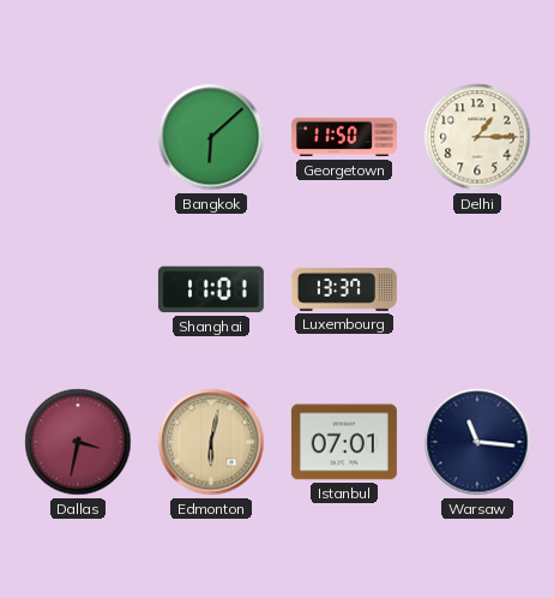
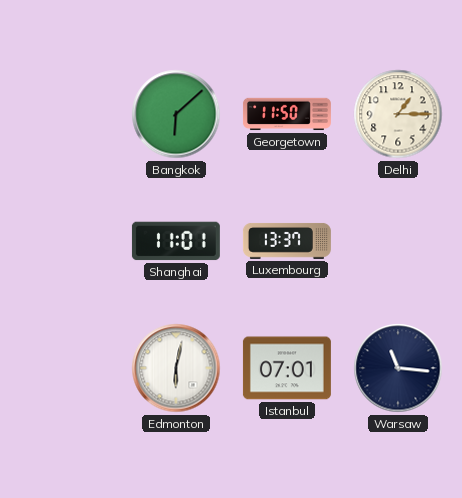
Dallas: 3:32 -> none (78, 442)
Edmonton dial: champagne -> white (176, 368)
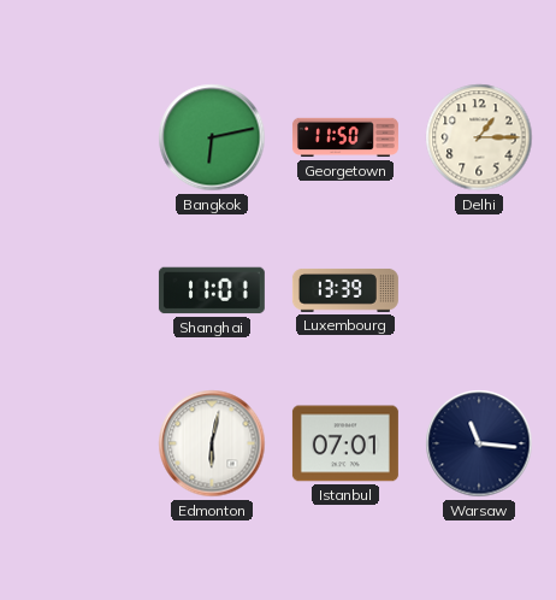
Bangkok: 6:08 -> 6:13 (212, 137)
Luxembourg: 13:37 -> 13:39 (345, 290)
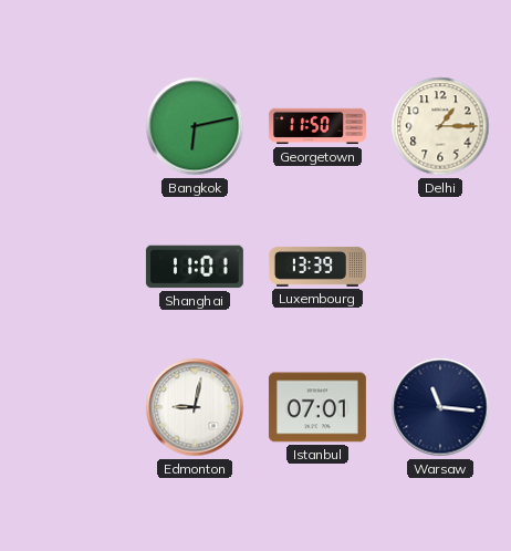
Edmonton: 6:02 -> 9:02 (195, 407)
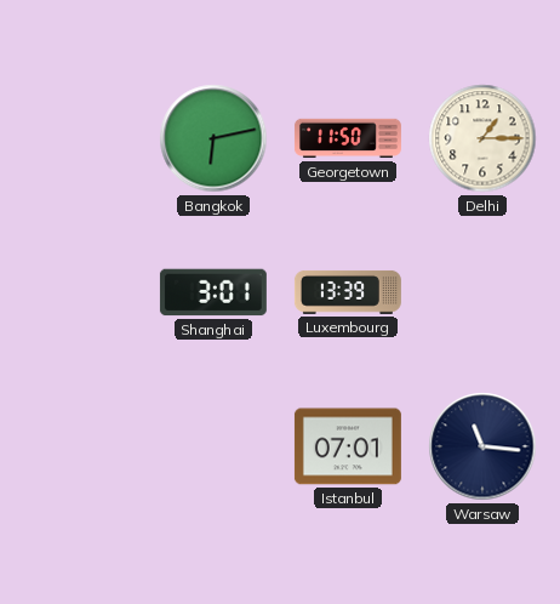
Shanghai: 11:01 -> 3:01 (213, 292)
Edmonton: 9:02 -> none (195, 407)
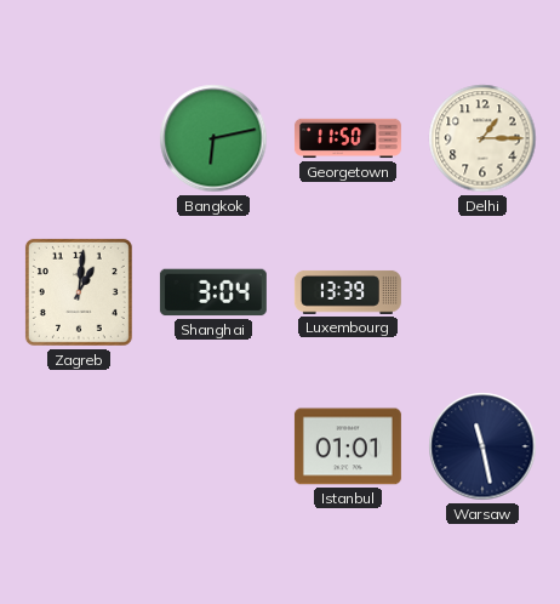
Zagreb: none -> 1:01 (79, 292)
Shanghai: 3:01 -> 3:04 (213, 292)
Istanbul: 07:01 -> 01:01 (348, 446)
Warsaw: 11:16 -> 11:28 (482, 446)
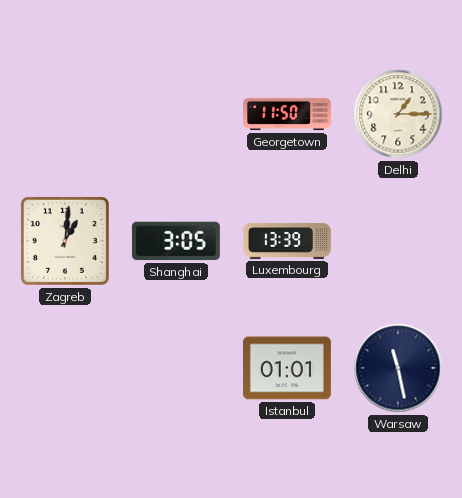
Bangkok: 6:13 -> none (213, 138)
Shanghai: 3:04 -> 3:05 (176, 241)
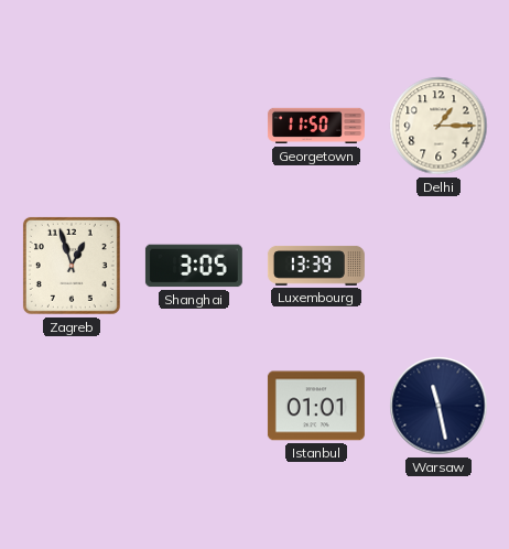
Zagreb: 1:01 -> 12:57 (72, 266)
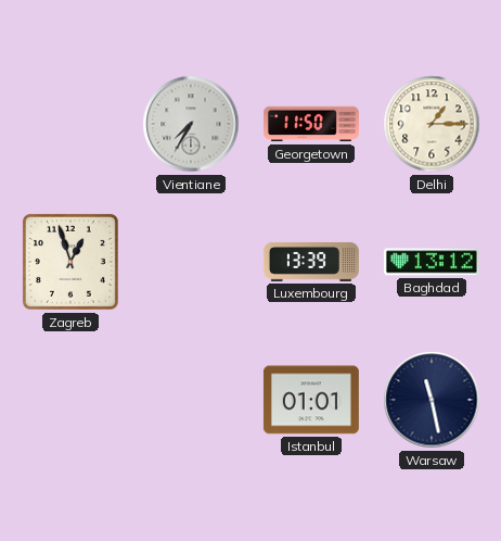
Vientiane: none -> 7:35 (191, 124)
Shanghai: 3:05 -> none (194, 266)
Baghdad: none -> 13:12 (432, 262)
